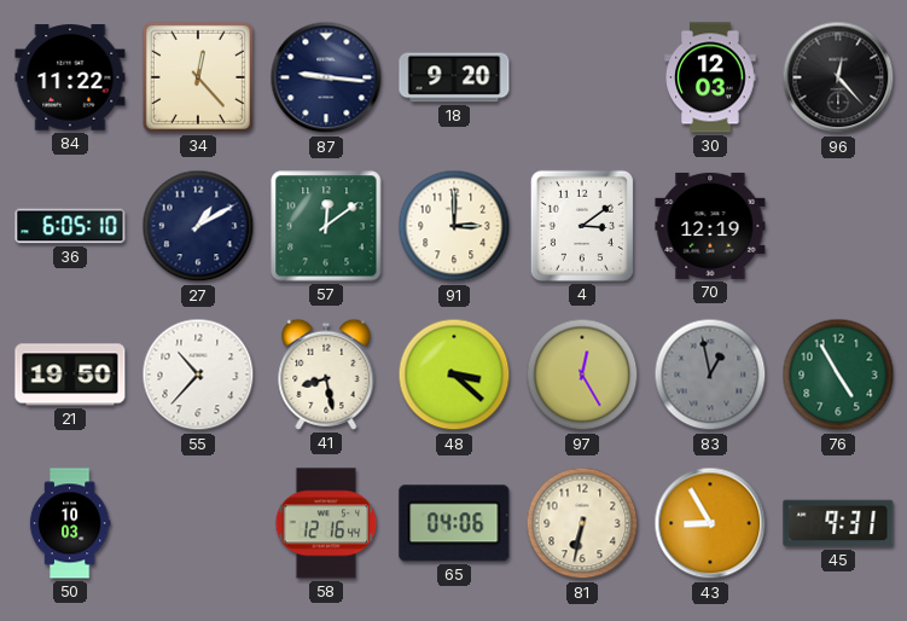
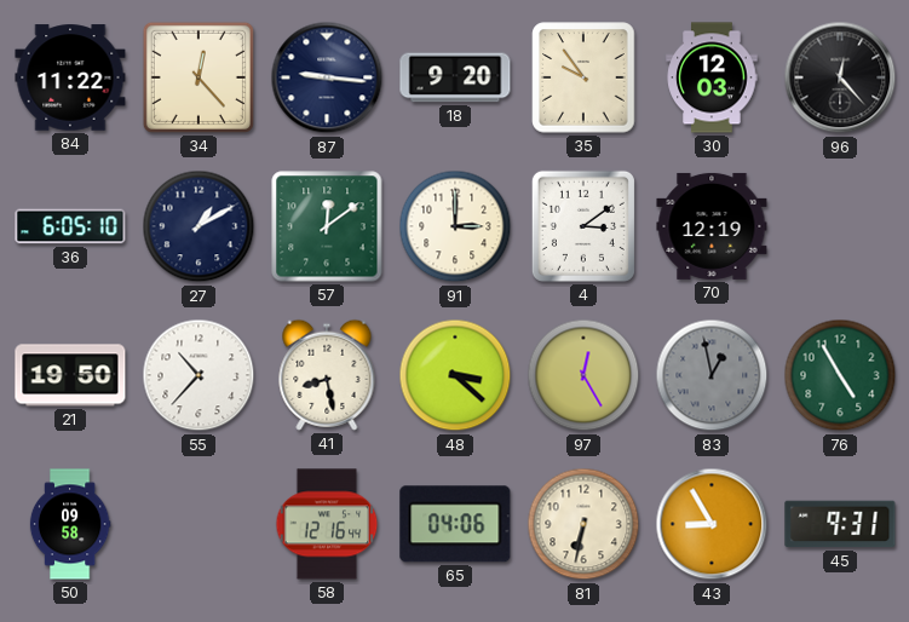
35: none -> 9:54 (583, 77)
50: 10:03 -> 09:58 (70, 524)
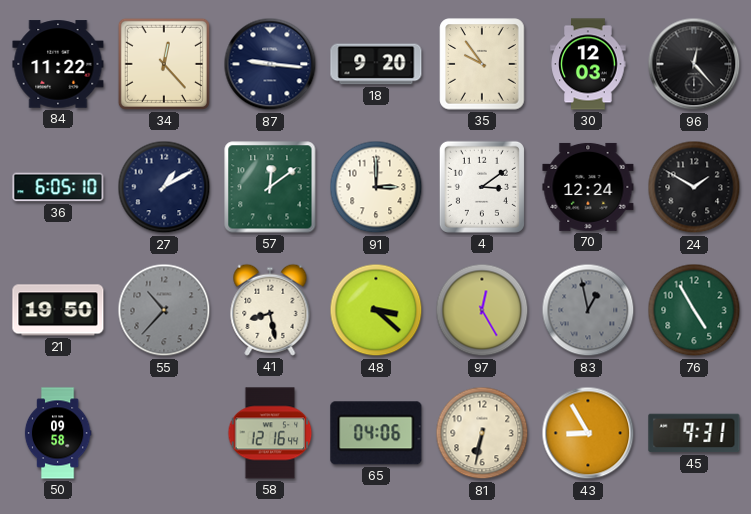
70: 12:19 -> 12:24 (588, 187)
24: none -> 1:50 (694, 187)
55 dial: white -> grey (164, 310)
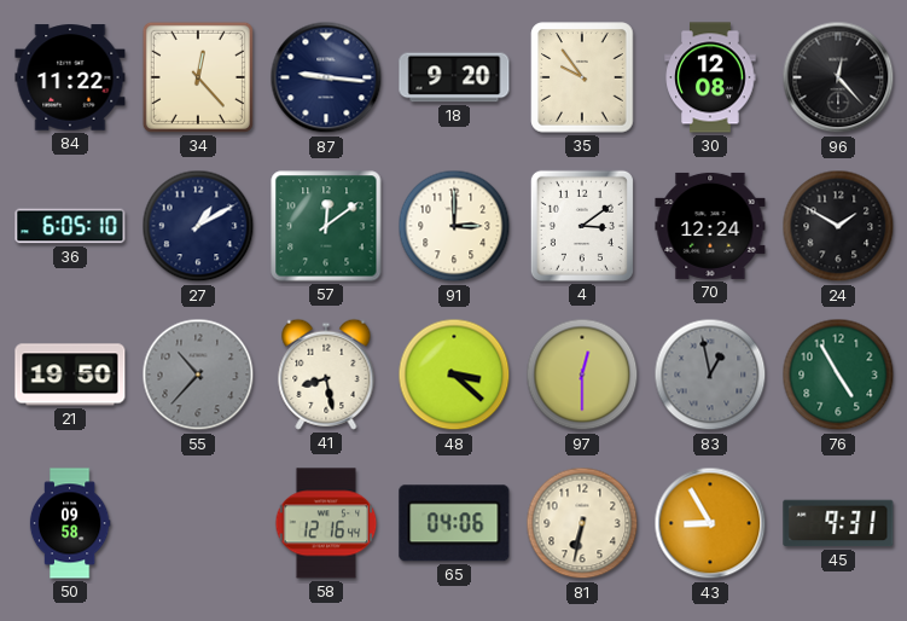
30: 12:03 -> 12:08 (710, 77)
97: 12:25 -> 12:30 (582, 375)
